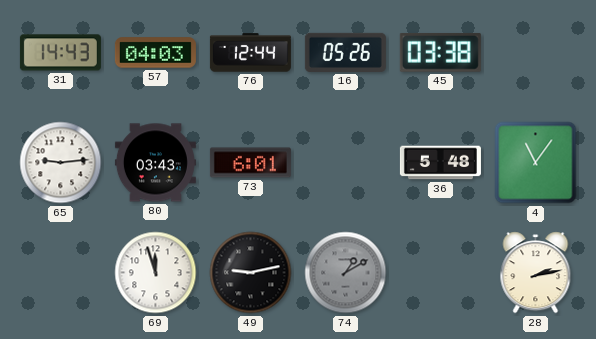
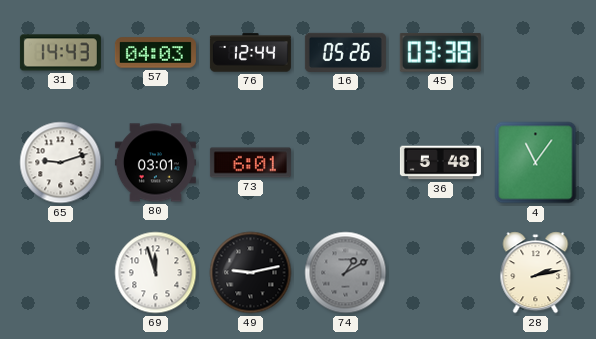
65: 9:14 -> 9:12 (61, 163)
80: 03:43 -> 03:01 (155, 163)
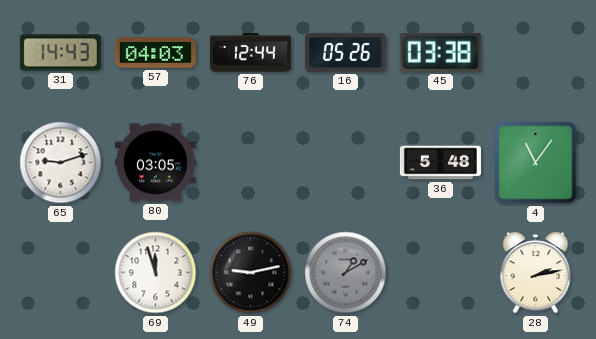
80: 03:01 -> 03:05 (155, 163)
73: 6:01 -> none (250, 163)
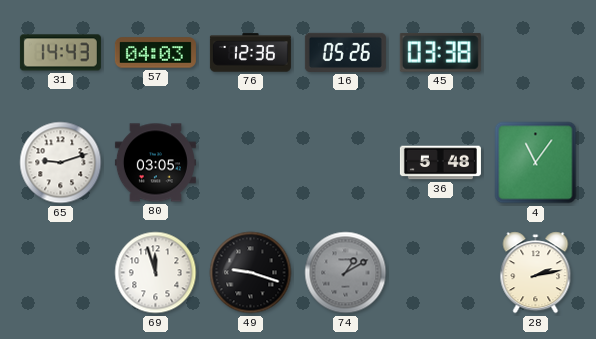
76: 12:44 -> 12:36 (250, 53)
49: 9:13 -> 9:18 (251, 273)
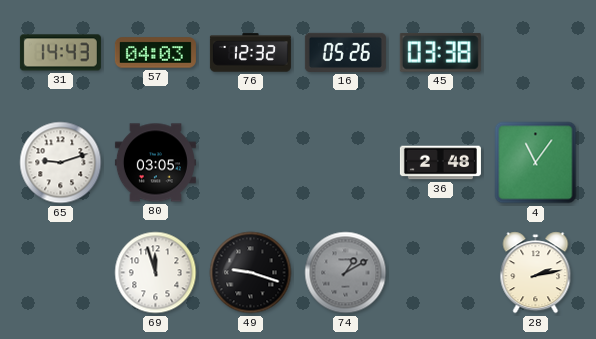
76: 12:36 -> 12:32 (250, 53)
36: 5:48 -> 2:48 (440, 163)
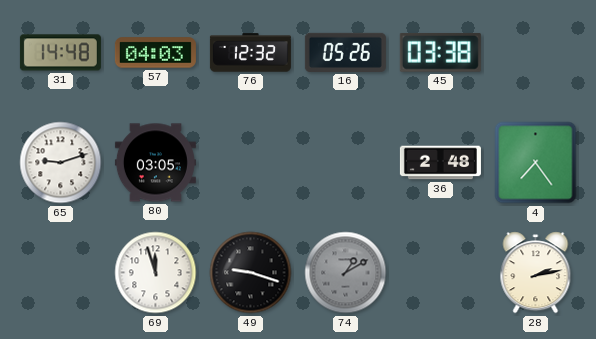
31: 14:43 -> 14:48 (60, 53)
4: 11:06 -> 7:24 (536, 163)
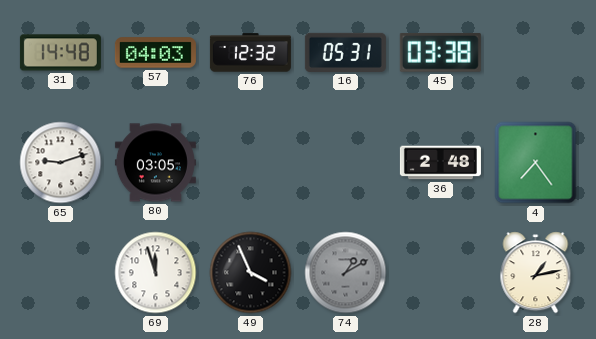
16: 05:26 -> 05:31 (345, 52)
49: 9:18 -> 3:56 (251, 273)
28: 2:13 -> 1:13 (536, 273)
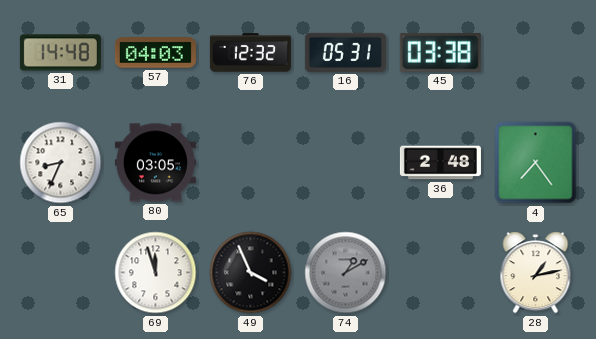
65: 9:12 -> 8:34 (61, 163)
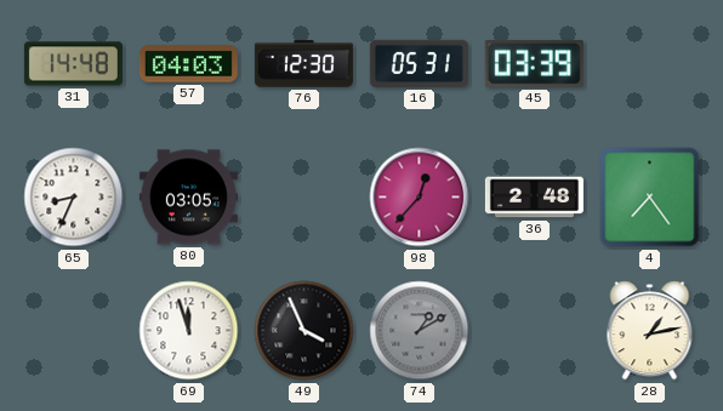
76: 12:32 -> 12:30 (303, 64)
45: 03:38 -> 03:39 (534, 63)
98: none -> 12:37 (420, 198)
